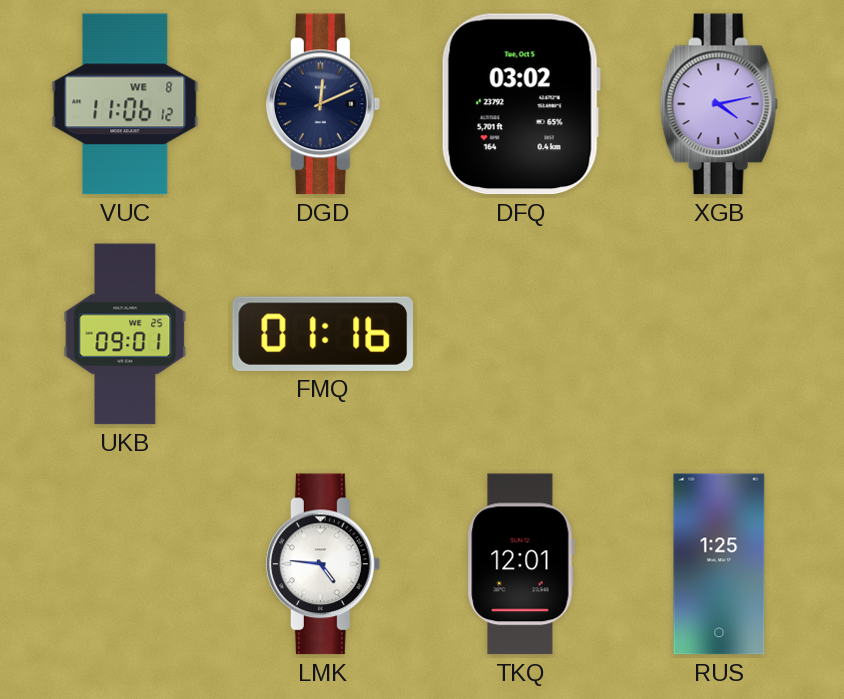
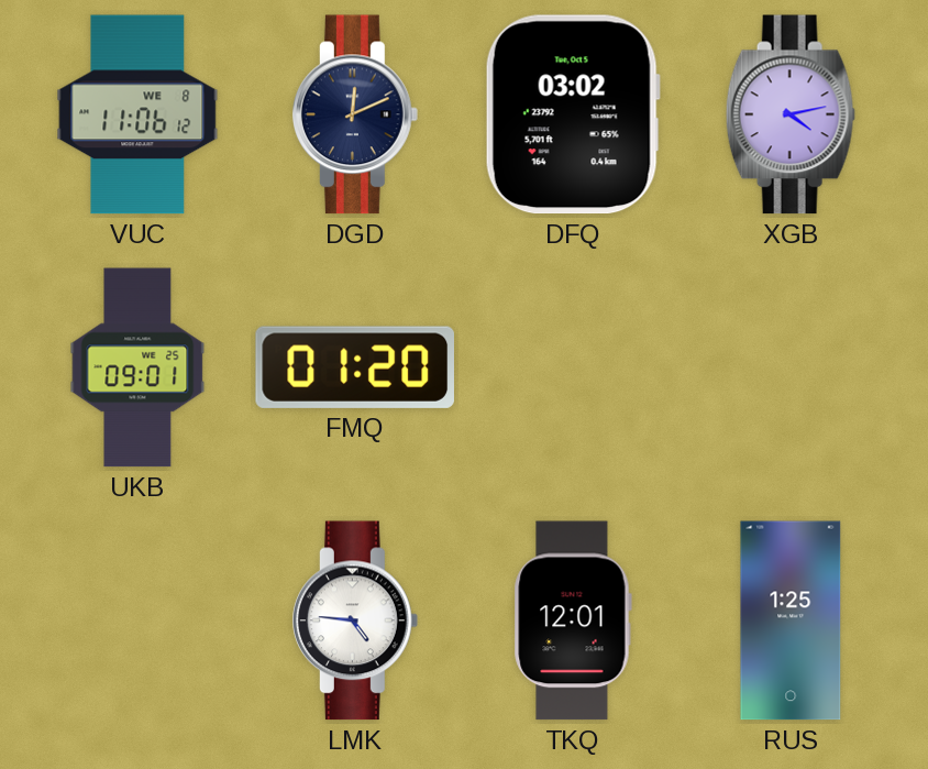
FMQ: 01:16 -> 01:20 (355, 367)
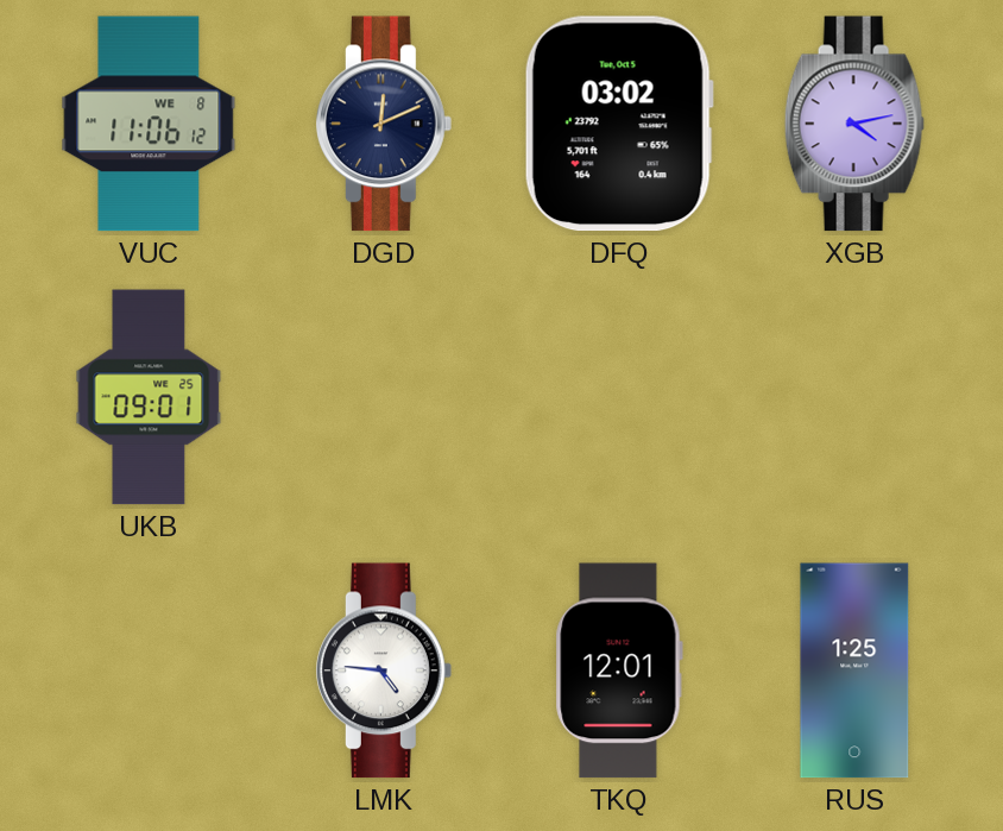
FMQ: 01:20 -> none (355, 367)
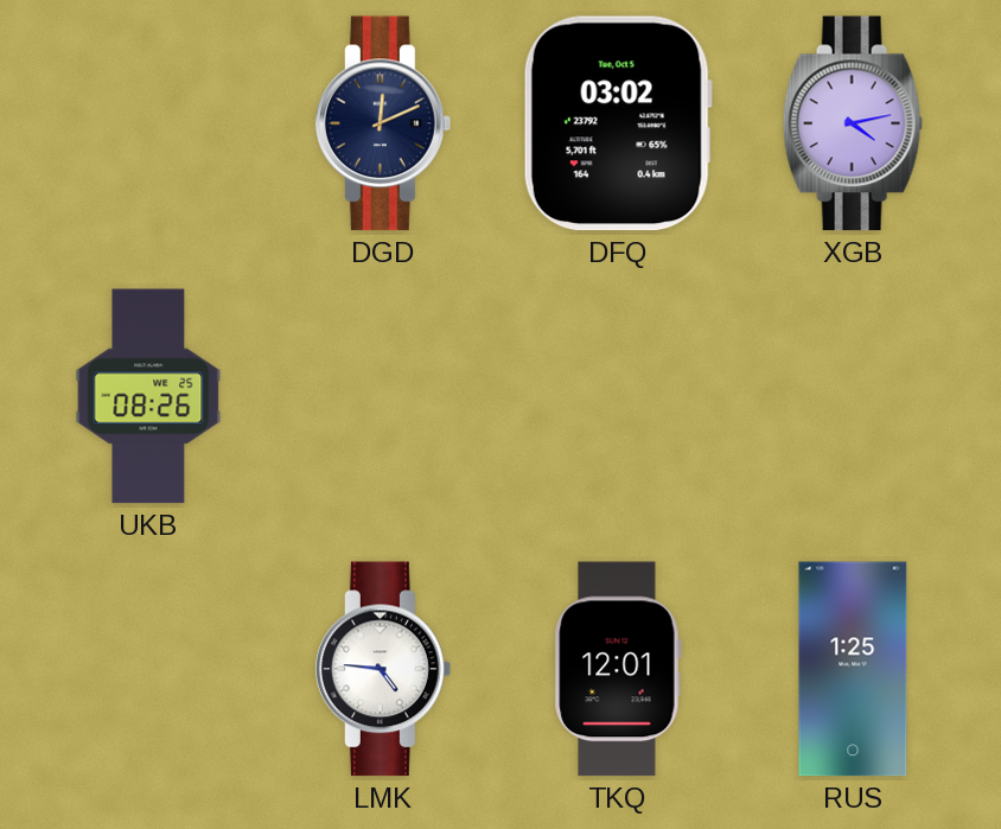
VUC: 11:06 -> none (149, 124)
UKB: 09:01 -> 08:26 (148, 396)
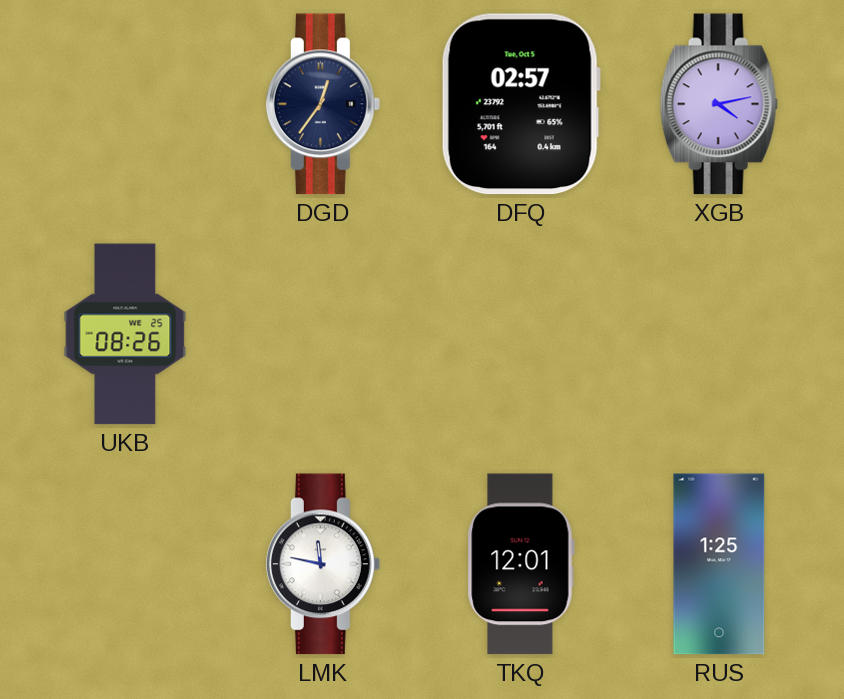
DGD: 12:11 -> 12:36 (323, 104)
DFQ: 03:02 -> 02:57 (521, 104)
LMK: 4:46 -> 11:47 (323, 564)
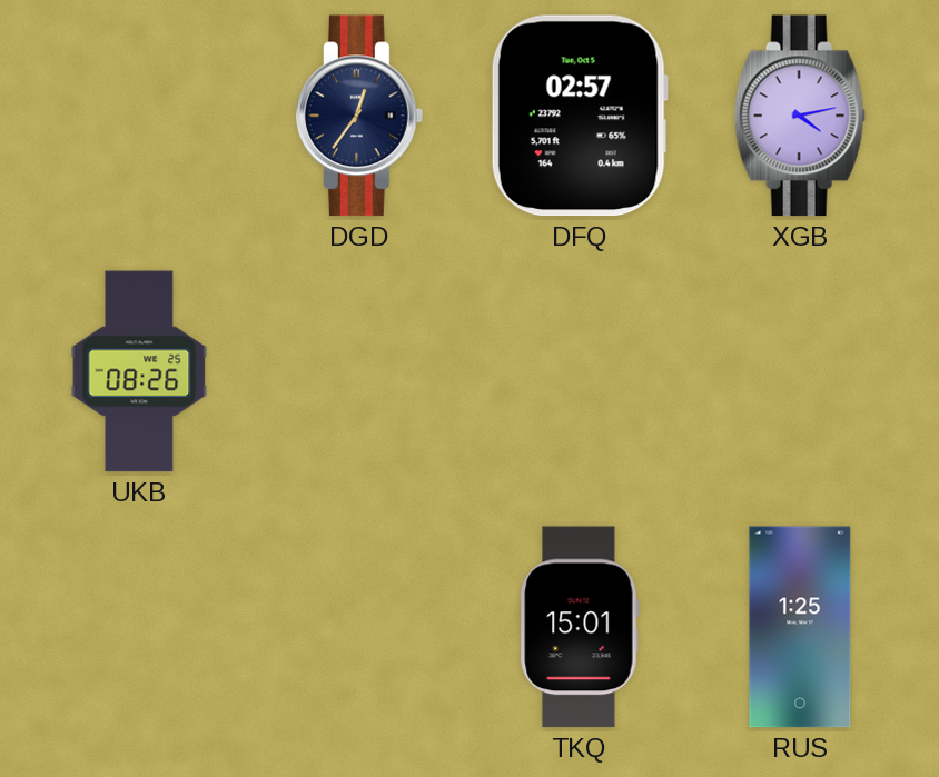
LMK: 11:47 -> none (323, 564)
TKQ: 12:01 -> 15:01 (580, 627)
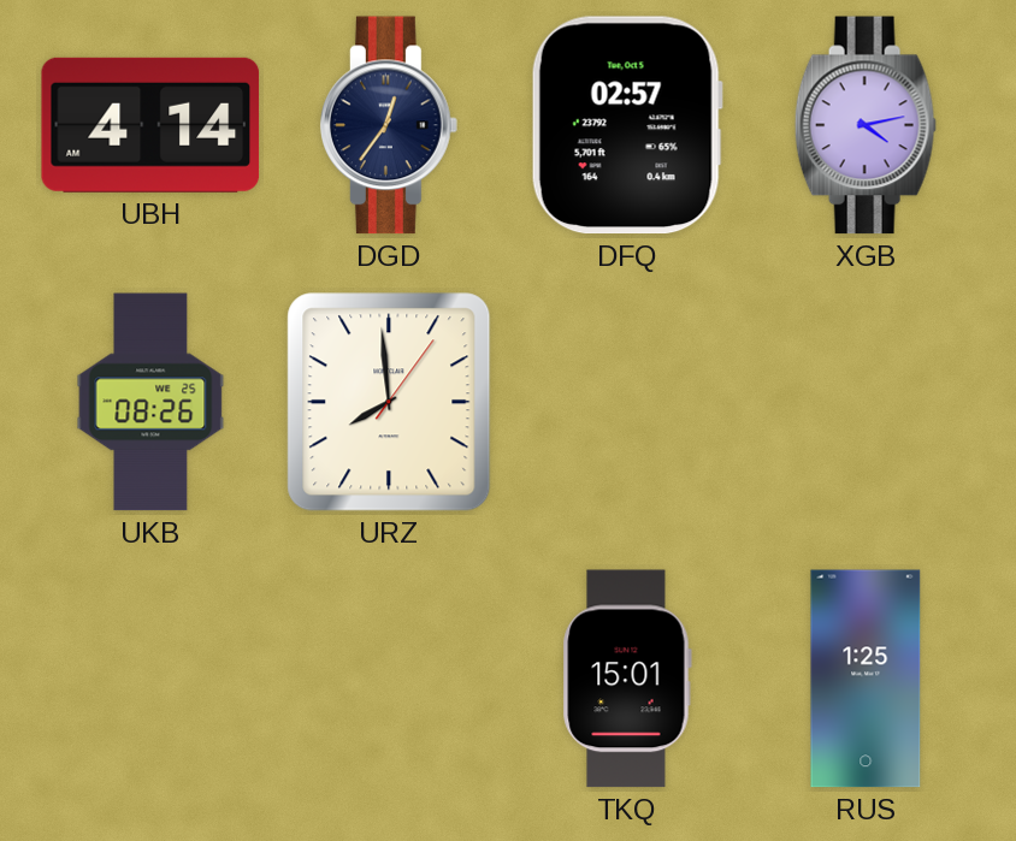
UBH: none -> 4:14 (150, 125)
URZ: none -> 7:59 (389, 402)
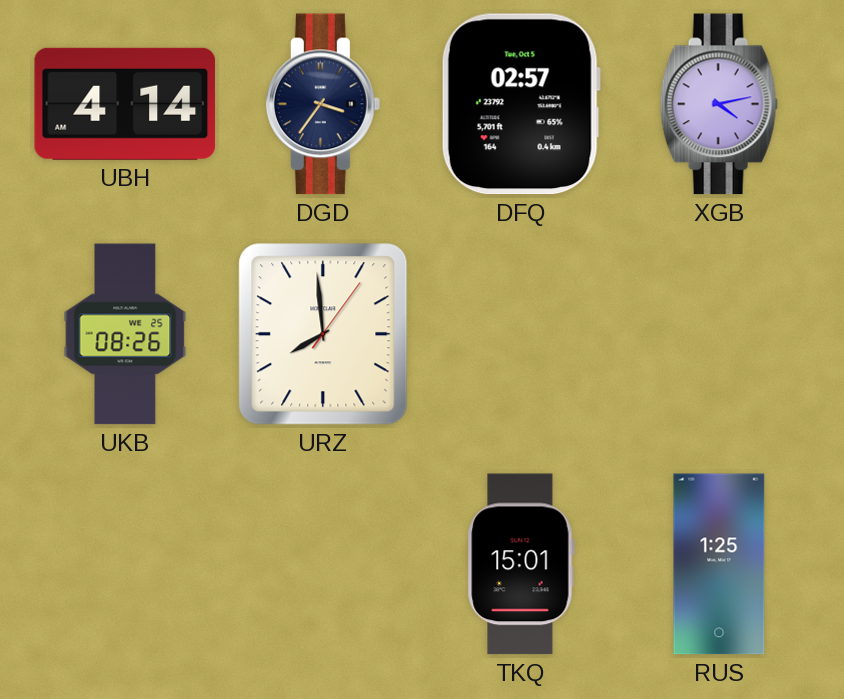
DGD: 12:36 -> 3:36 (323, 104)
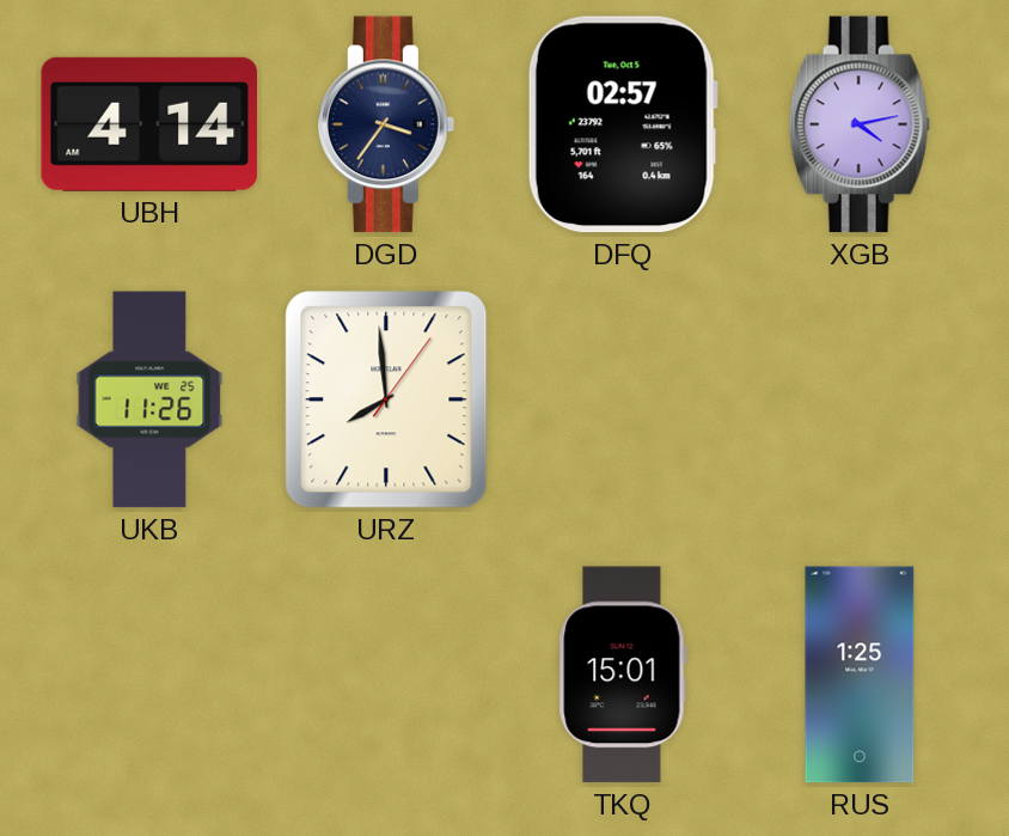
UKB: 08:26 -> 11:26 (149, 399)
